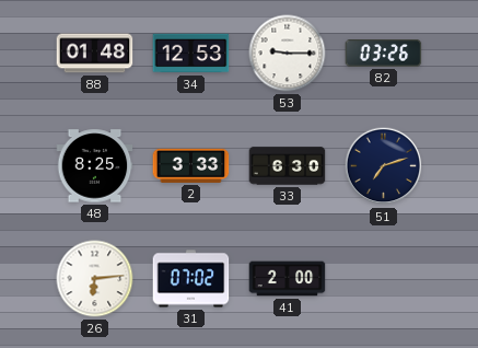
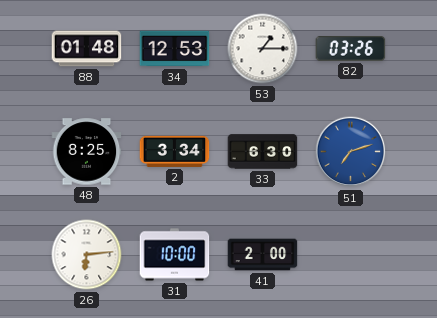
53: 9:15 -> 1:15 (263, 49)
2: 3:33 -> 3:34 (175, 151)
51 dial: navy -> blue (351, 152)
31: 07:02 -> 10:00 (175, 255)
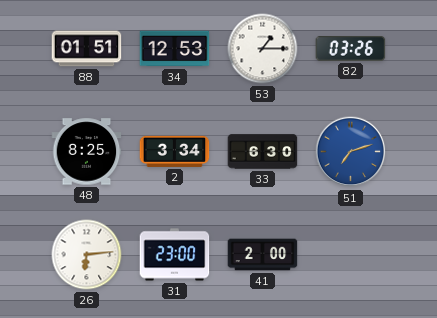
88: 01:48 -> 01:51 (87, 49)
31: 10:00 -> 23:00 (175, 255)
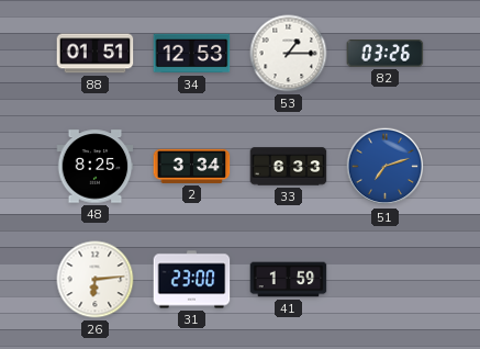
33: 6:30 -> 6:33 (289, 167)
41: 2:00 -> 1:59 (289, 280)
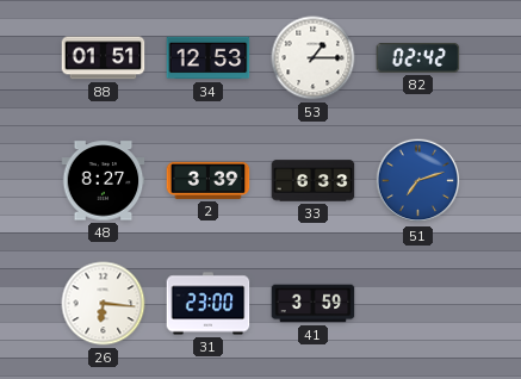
82: 03:26 -> 02:42 (418, 58)
48: 8:25 -> 8:27 (104, 181)
2: 3:34 -> 3:39 (209, 180)
26: 6:14 -> 6:16 (104, 304)
41: 1:59 -> 3:59 (314, 304)
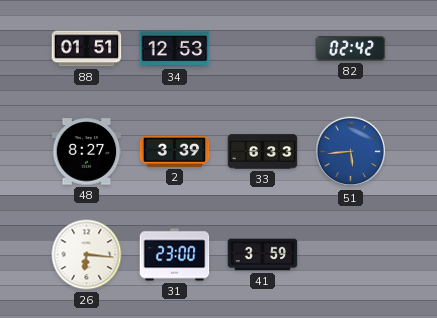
53: 1:15 -> none (314, 58)
51: 7:12 -> 5:44 (351, 152)
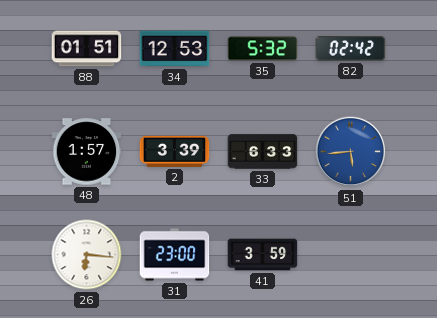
35: none -> 5:32 (263, 49)
48: 8:27 -> 1:57 (87, 152)
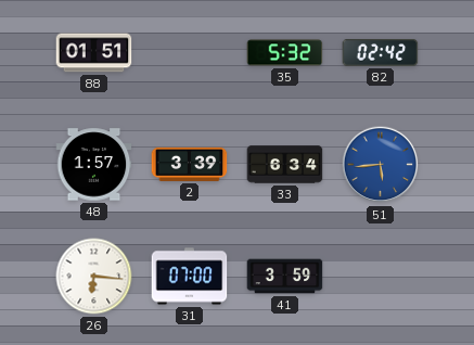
34: 12:53 -> none (175, 49)
33: 6:33 -> 6:34 (285, 165)
31: 23:00 -> 07:00 (190, 277)
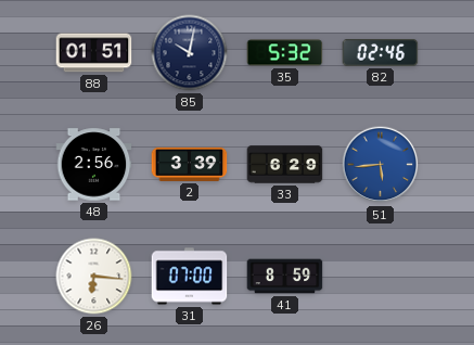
85: none -> 10:02 (190, 53)
82: 02:42 -> 02:46 (381, 53)
48: 1:57 -> 2:56 (94, 165)
33: 6:34 -> 6:29 (285, 165)
41: 3:59 -> 8:59 (285, 277)
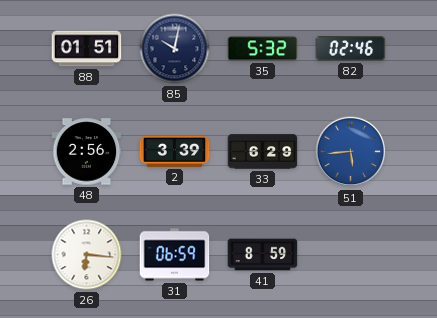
31: 07:00 -> 06:59 (175, 255)
